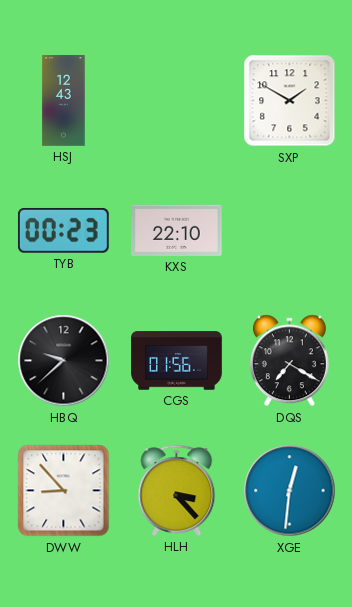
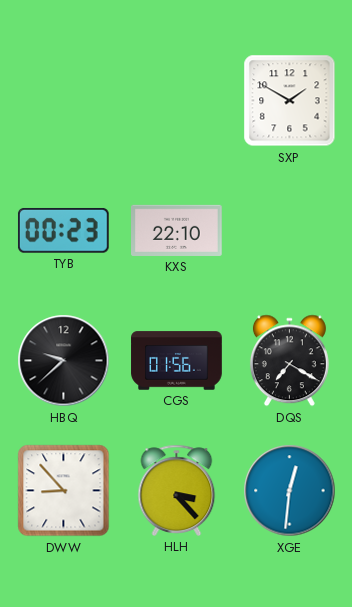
HSJ: 12:43 -> none (64, 101)
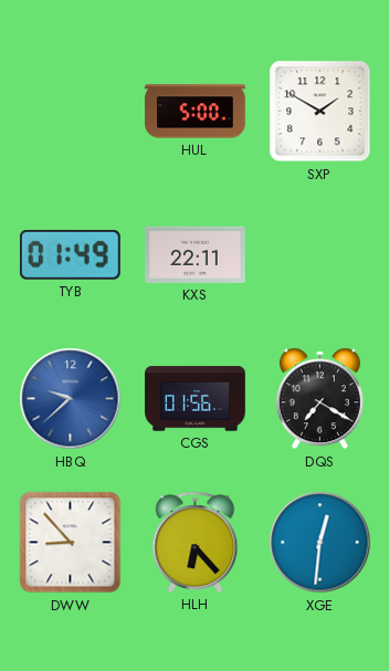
HUL: none -> 5:00 (196, 112)
TYB: 00:23 -> 01:49 (70, 254)
KXS: 22:10 -> 22:11 (196, 254)
HBQ dial: black -> blue (71, 399)
HLH: 3:23 -> 6:23 (196, 542)
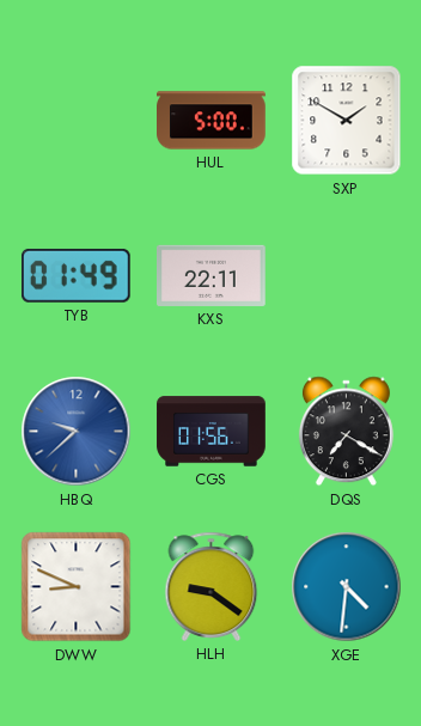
DWW: 8:53 -> 8:49 (77, 587)
HLH: 6:23 -> 9:21 (212, 586)
XGE: 12:31 -> 4:31 (347, 587)
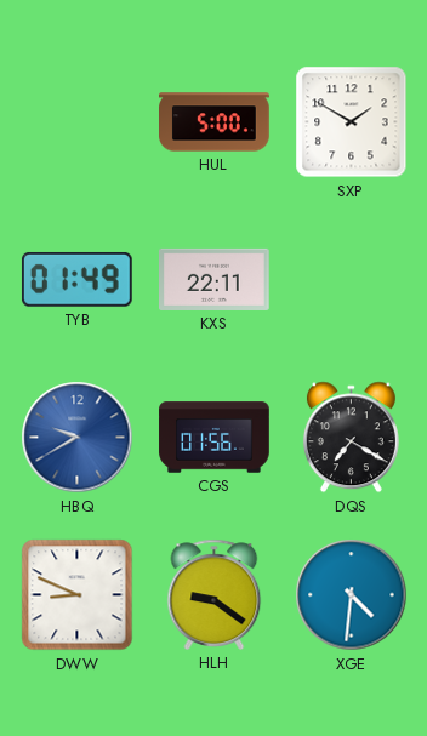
HBQ: 9:38 -> 9:40 (78, 438)
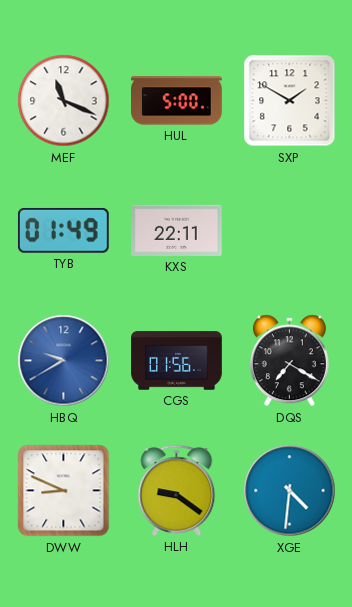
MEF: none -> 11:19 (64, 101)
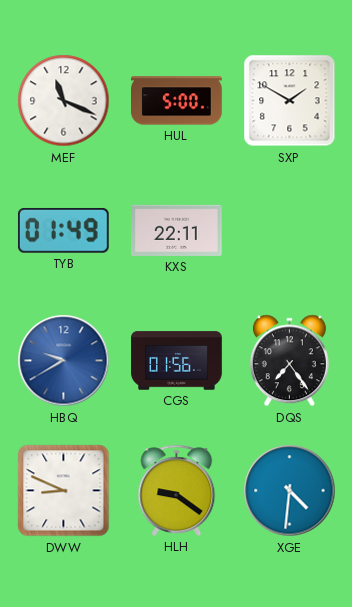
DQS: 7:20 -> 7:24 (289, 361)
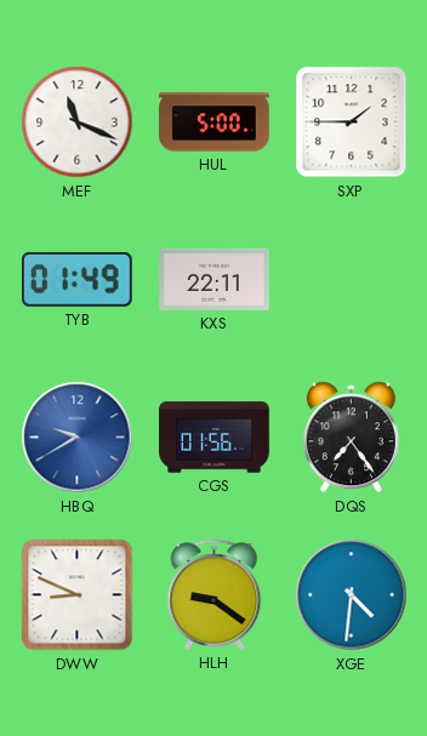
SXP: 1:50 -> 1:45 (352, 122)
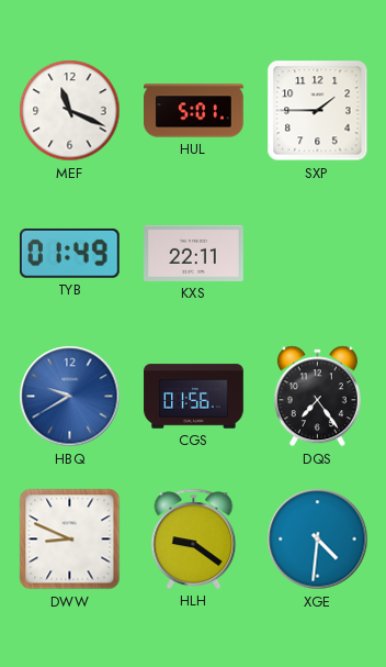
HUL: 5:00 -> 5:01 (194, 111)
